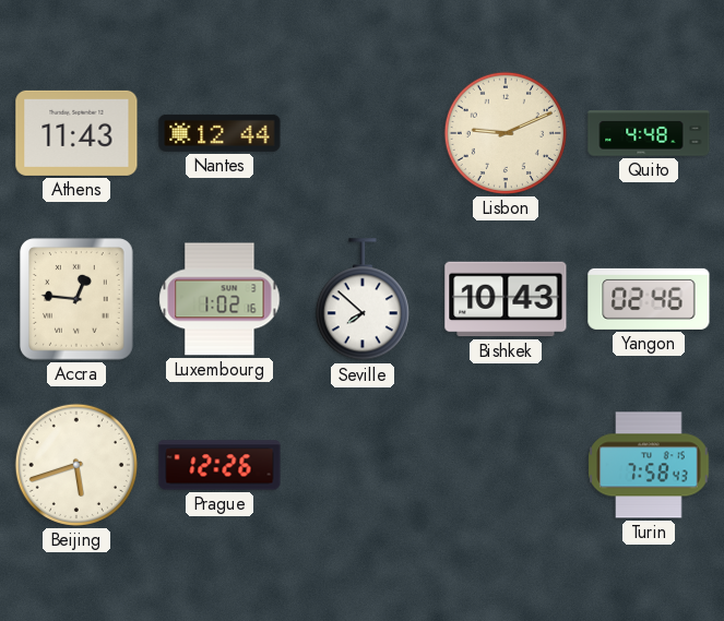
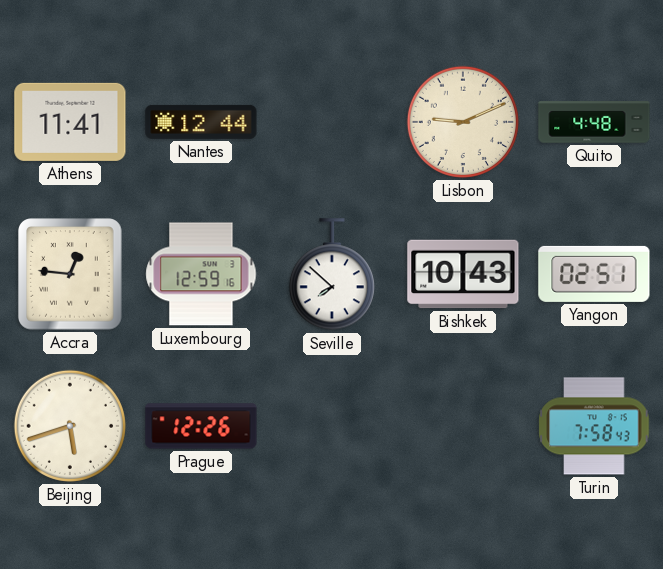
Athens: 11:43 -> 11:41 (70, 122)
Luxembourg: 1:02 -> 12:59 (201, 274)
Yangon: 02:46 -> 02:51 (594, 274)
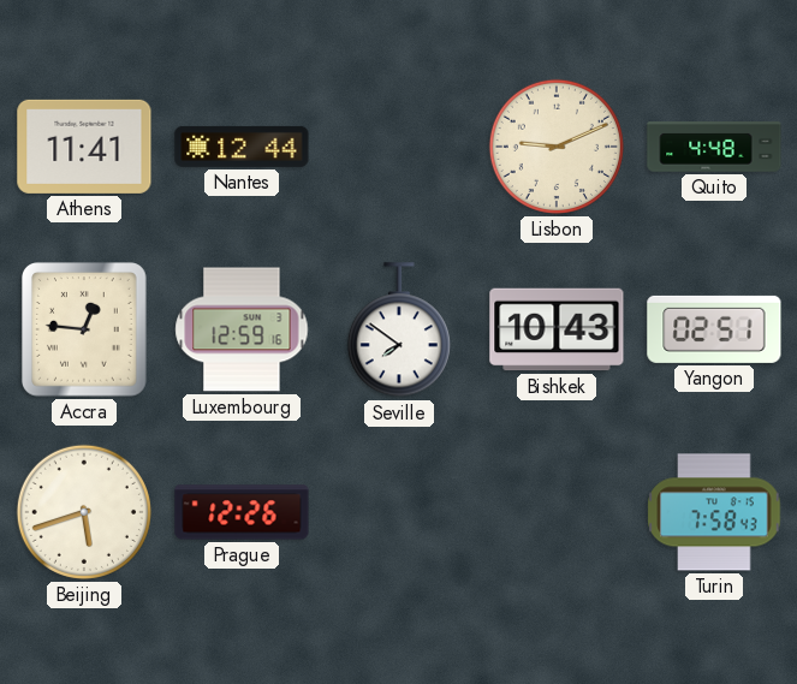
Seville: 7:52 -> 7:51 (399, 331)
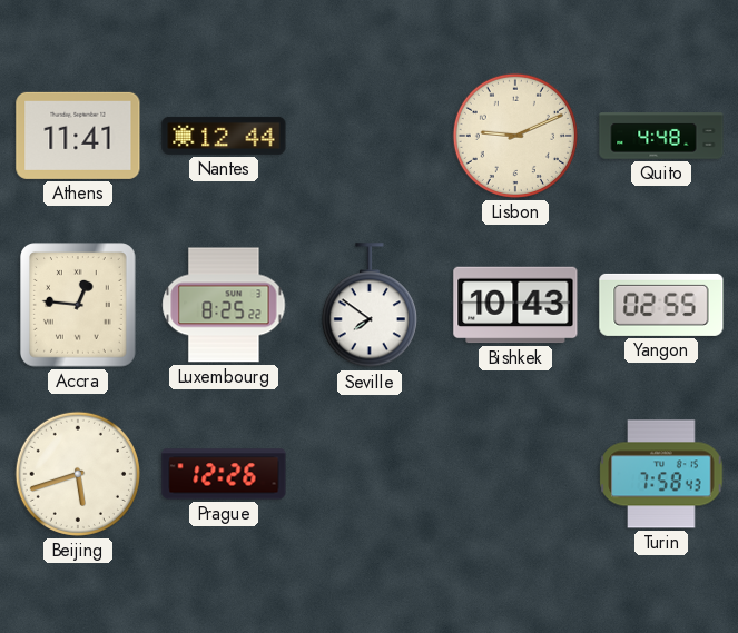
Luxembourg: 12:59 -> 8:25 (224, 305)
Yangon: 02:51 -> 02:55 (661, 305)
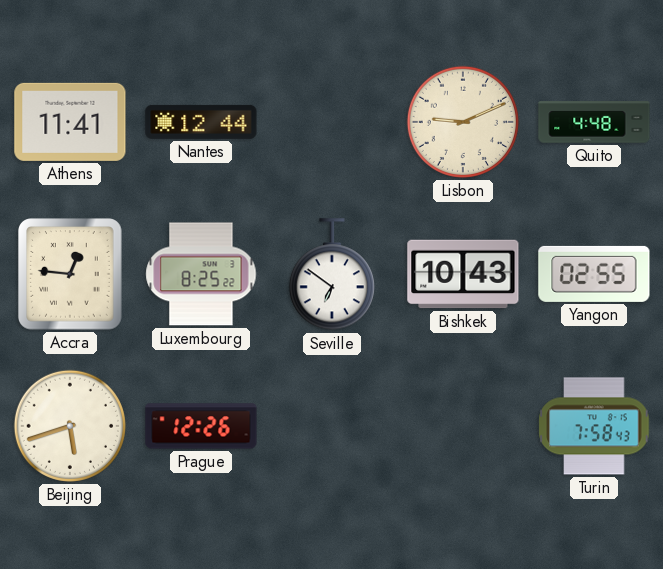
Seville: 7:51 -> 6:51 (332, 275)
